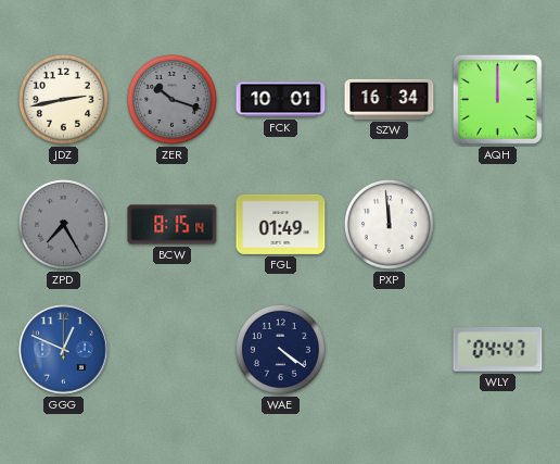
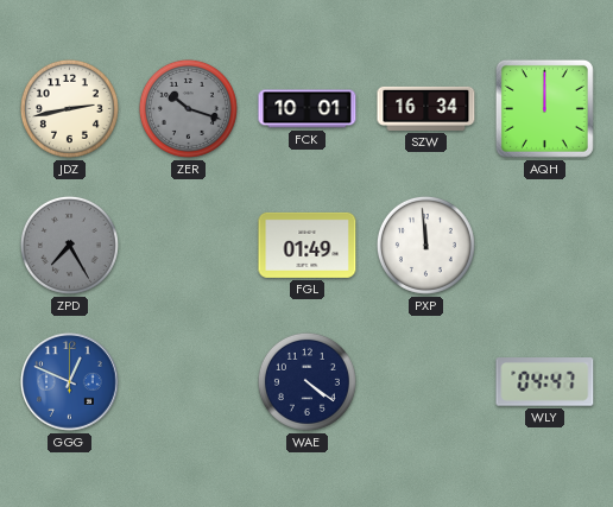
BCW: 8:15 -> none (173, 225)
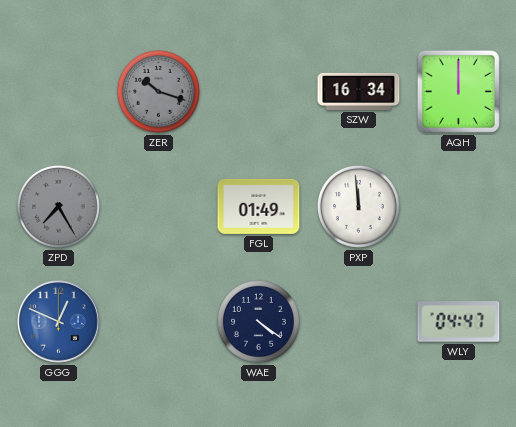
JDZ: 2:43 -> none (69, 108)
FCK: 10:01 -> none (308, 109)
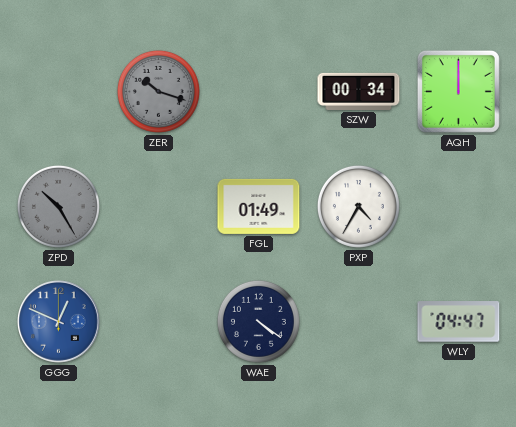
SZW: 16:34 -> 00:34 (359, 91)
ZPD: 7:25 -> 10:25 (58, 206)
PXP: 11:59 -> 4:35 (358, 206)
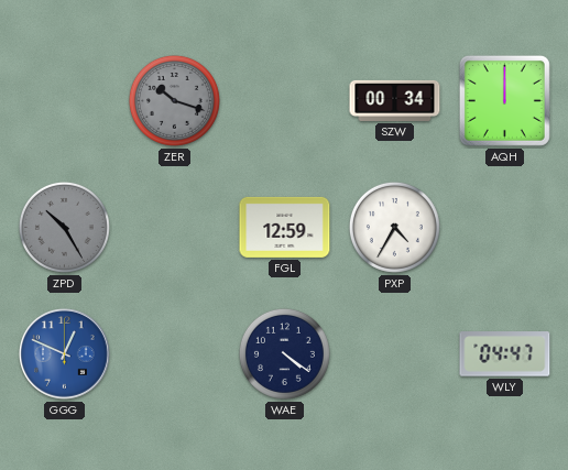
FGL: 01:49 -> 12:59 (285, 227)
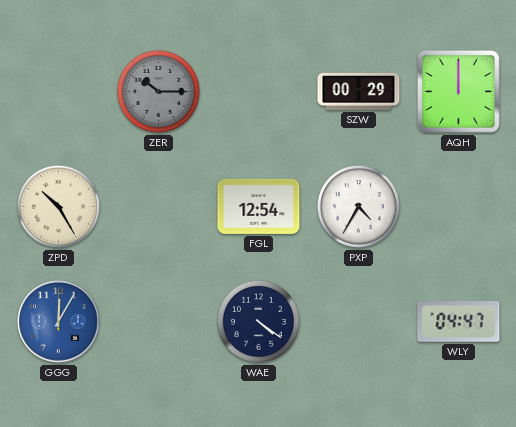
ZER: 10:18 -> 10:15 (158, 91)
SZW: 00:34 -> 00:29 (359, 91)
ZPD dial: grey -> cream (58, 206)
FGL: 12:59 -> 12:54 (259, 206)
GGG: 12:49 -> 12:05 (59, 322)
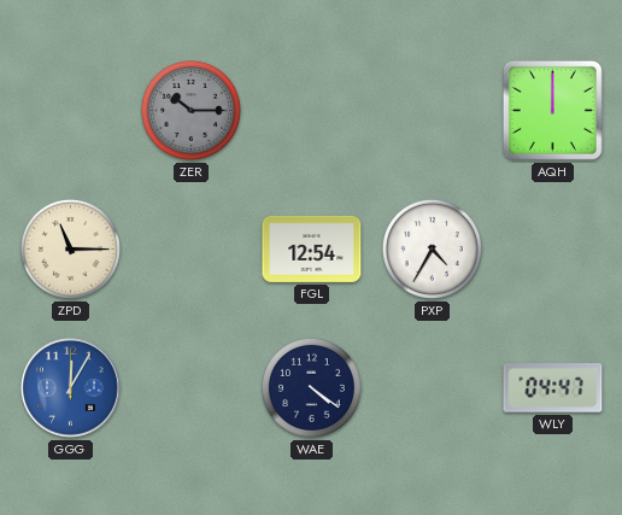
SZW: 00:29 -> none (359, 91)
ZPD: 10:25 -> 11:15 (70, 248)
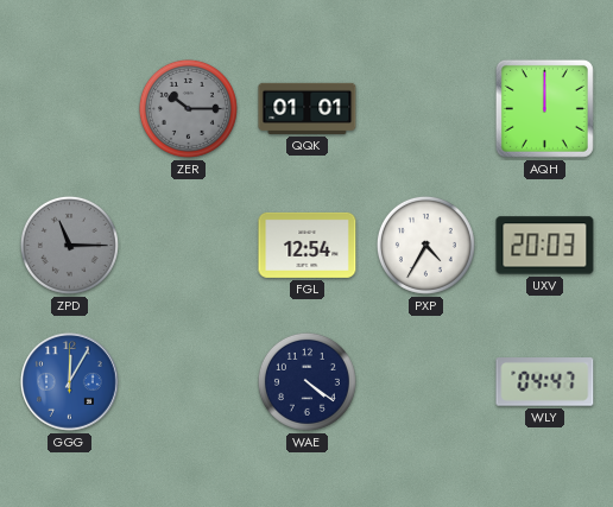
QQK: none -> 01:01 (308, 108)
ZPD dial: cream -> grey (69, 245)
UXV: none -> 20:03 (545, 246)
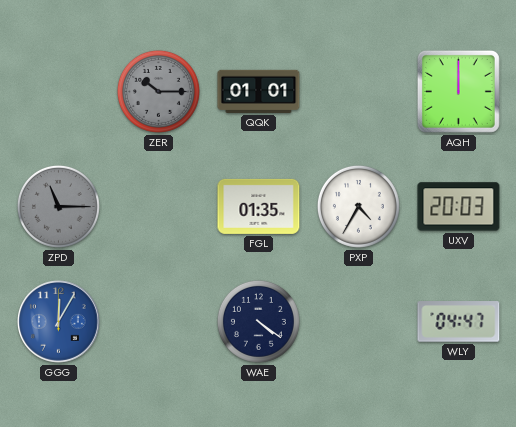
FGL: 12:54 -> 01:35 (259, 206)
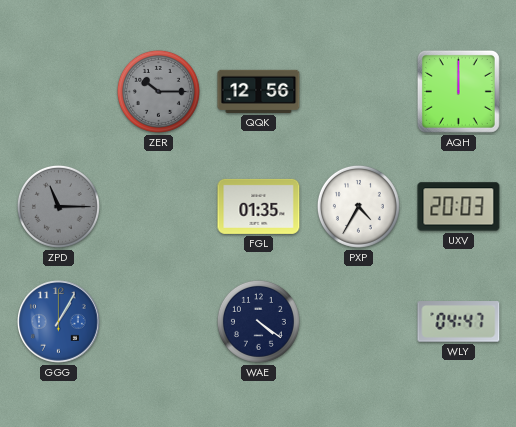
QQK: 01:01 -> 12:56 (259, 91)
GGG: 12:05 -> 1:05 (59, 322)
